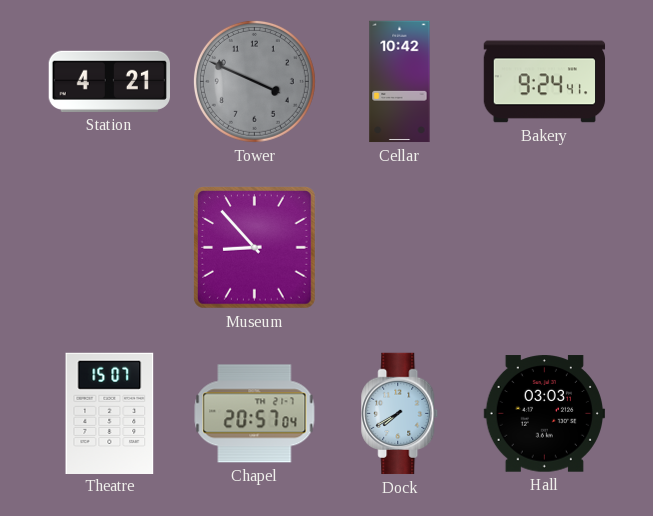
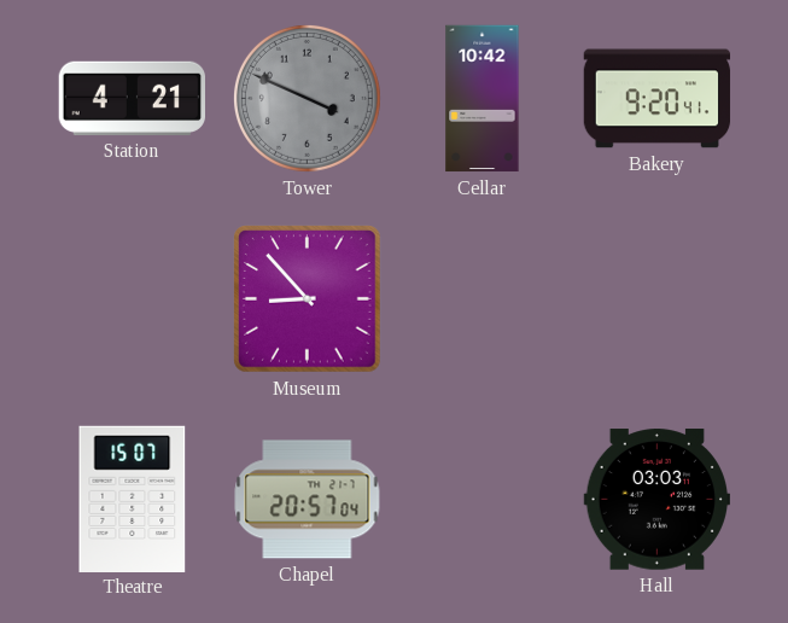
Bakery: 9:24 -> 9:20 (658, 99)
Dock: 7:40 -> none (400, 414)
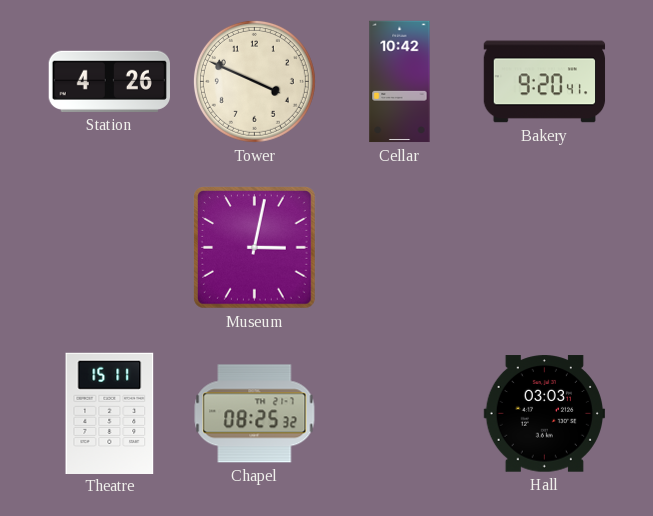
Station: 4:21 -> 4:26 (109, 81)
Tower dial: grey -> cream (254, 81)
Museum: 8:53 -> 3:02 (255, 248)
Theatre: 15:07 -> 15:11 (110, 413)
Chapel: 20:57 -> 08:25 (255, 414)
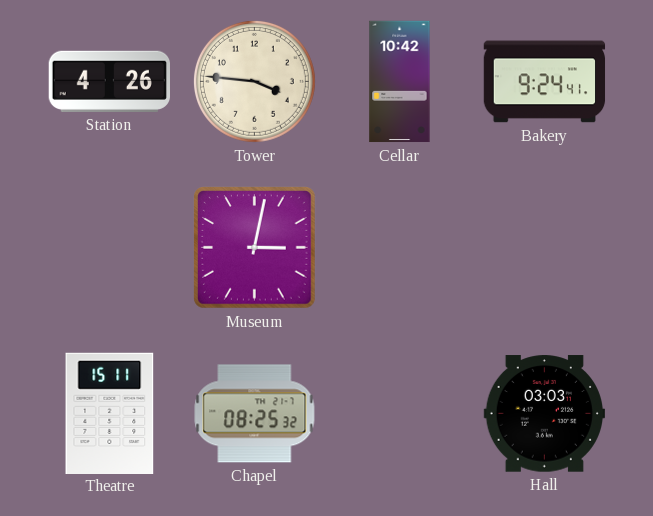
Tower: 3:49 -> 3:46 (254, 81)
Bakery: 9:20 -> 9:24 (545, 82)
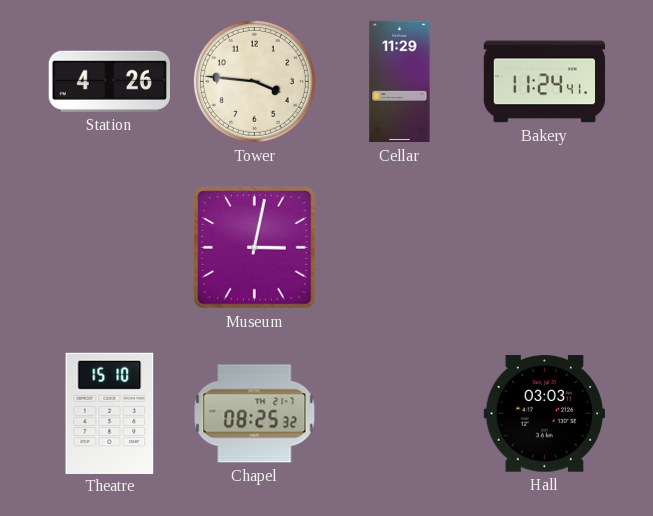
Cellar: 10:42 -> 11:29 (400, 82)
Bakery: 9:24 -> 11:24 (545, 82)
Theatre: 15:11 -> 15:10 (110, 413)
